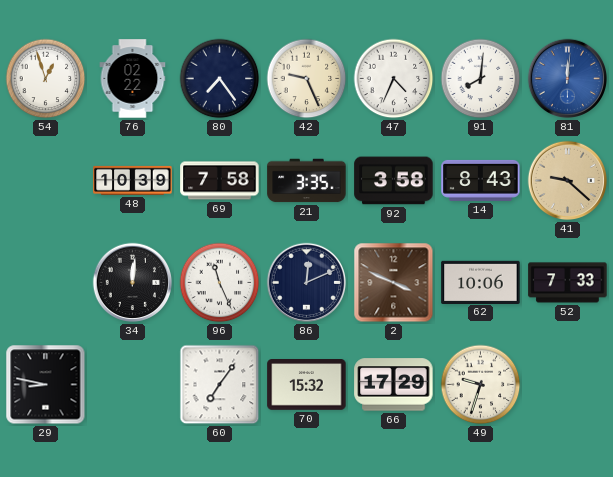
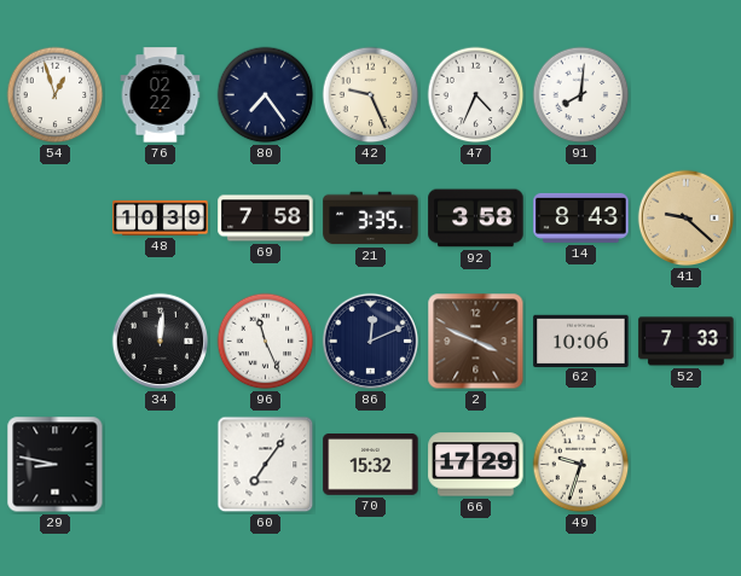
81: 12:01 -> none (568, 79)
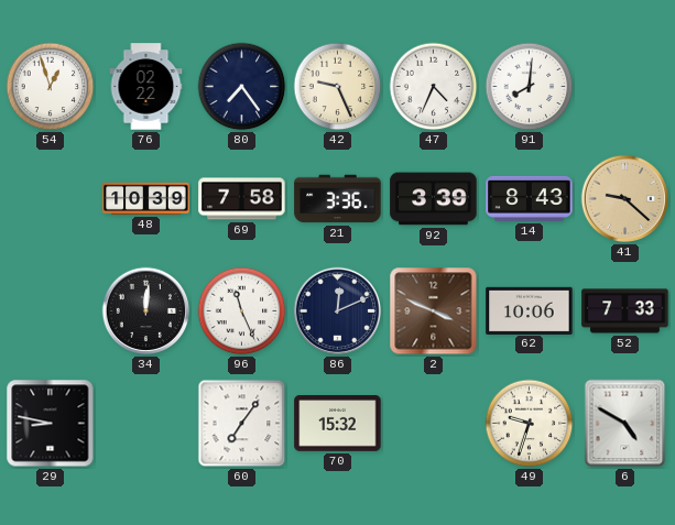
21: 3:35 -> 3:36 (338, 199)
92: 3:58 -> 3:39 (434, 199)
66: 17:29 -> none (476, 465)
6: none -> 4:50 (625, 424)
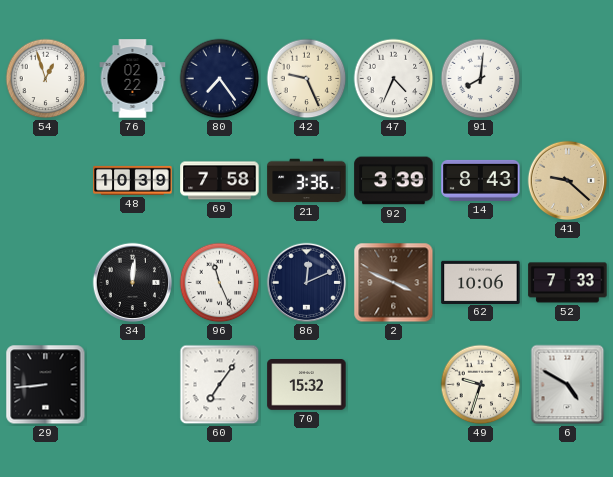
29: 8:47 -> 8:44 (46, 385)
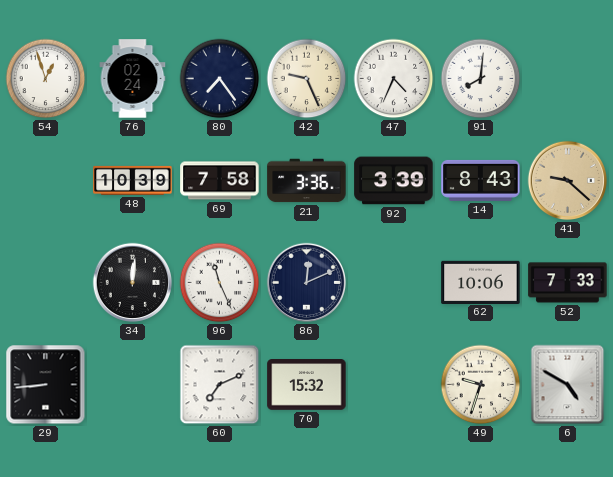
76: 02:22 -> 02:24 (133, 79)
2: 3:49 -> none (394, 283)
60: 7:06 -> 7:11 (220, 385)
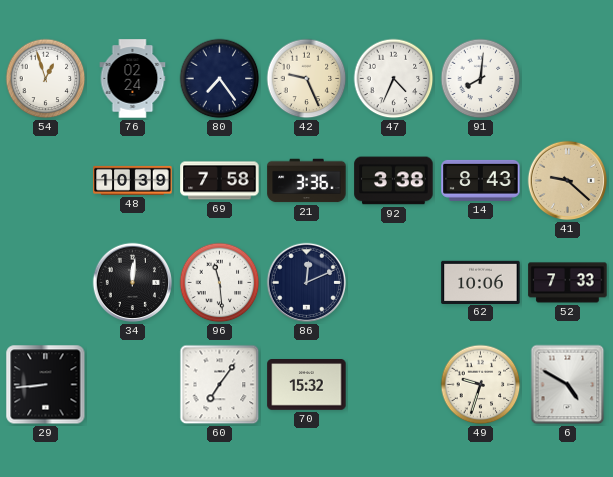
92: 3:39 -> 3:38 (394, 181)
96: 11:26 -> 11:29 (220, 283)
60: 7:11 -> 7:06 (220, 385)
